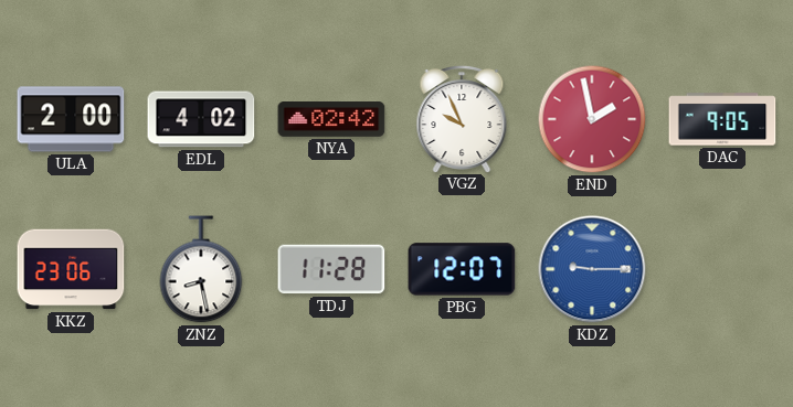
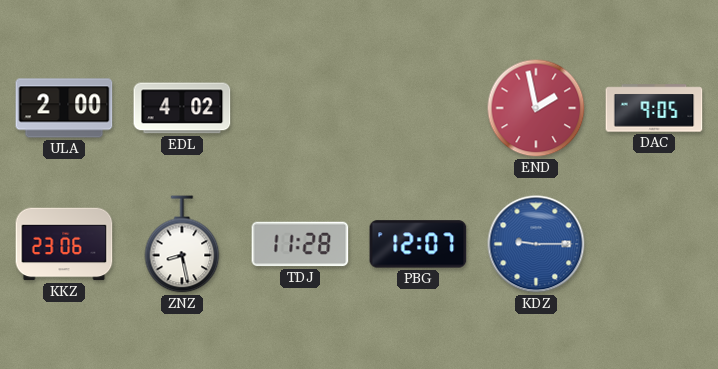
NYA: 02:42 -> none (331, 120)
VGZ: 9:56 -> none (462, 118)
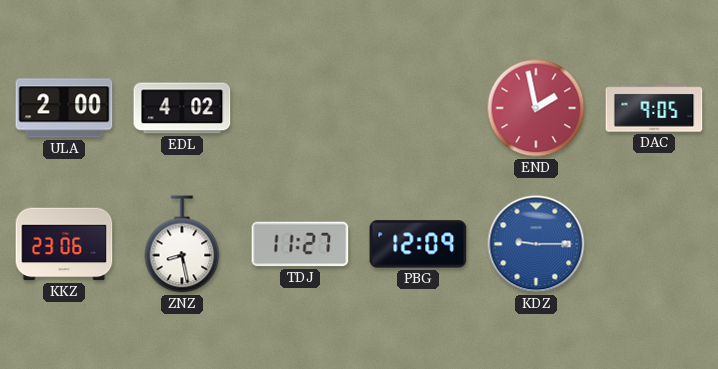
TDJ: 11:28 -> 11:27 (300, 244)
PBG: 12:07 -> 12:09 (418, 244)
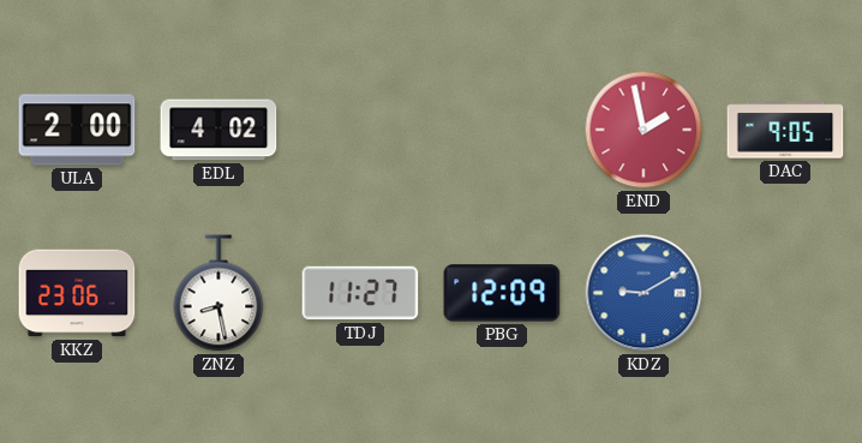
KDZ: 9:15 -> 9:10 (643, 293)
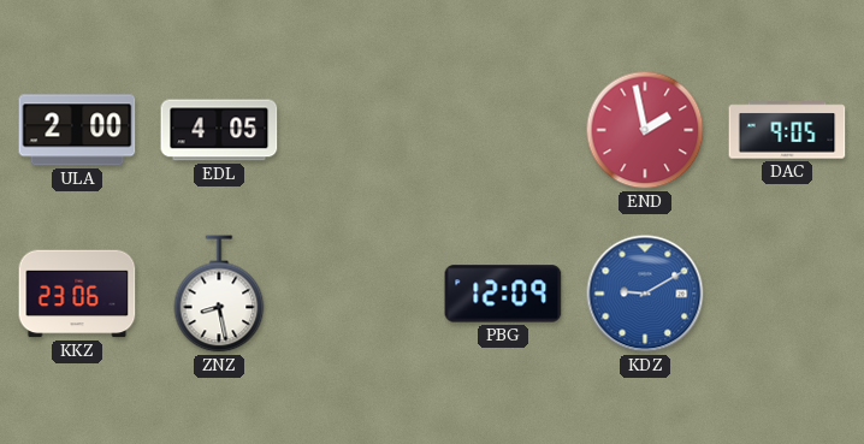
EDL: 4:02 -> 4:05 (219, 130)
TDJ: 11:27 -> none (360, 293)
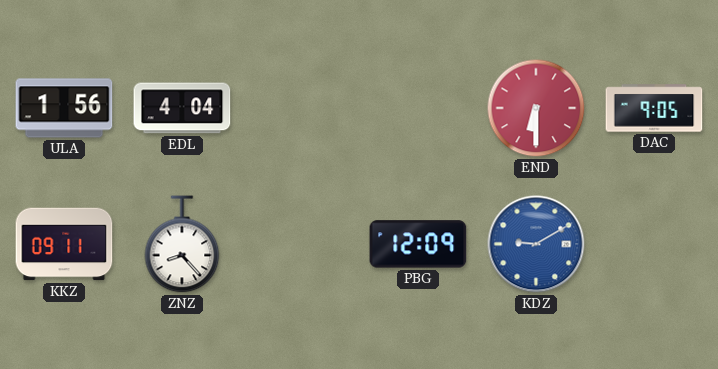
ULA: 2:00 -> 1:56 (64, 108)
EDL: 4:05 -> 4:04 (182, 108)
END: 1:58 -> 6:30 (536, 108)
KKZ: 23:06 -> 09:11 (64, 244)
ZNZ: 8:28 -> 8:23 (182, 244)
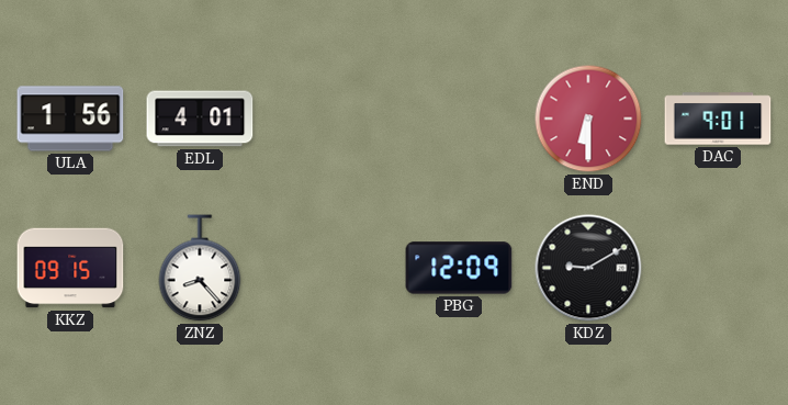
EDL: 4:04 -> 4:01 (200, 119)
DAC: 9:05 -> 9:01 (718, 119)
KKZ: 09:11 -> 09:15 (70, 268)
KDZ dial: blue -> black (588, 268)
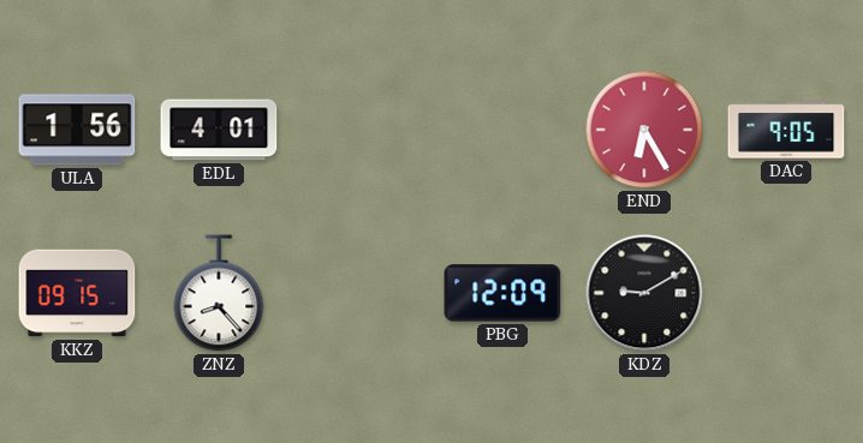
END: 6:30 -> 6:25 (644, 130)
DAC: 9:01 -> 9:05 (786, 130)
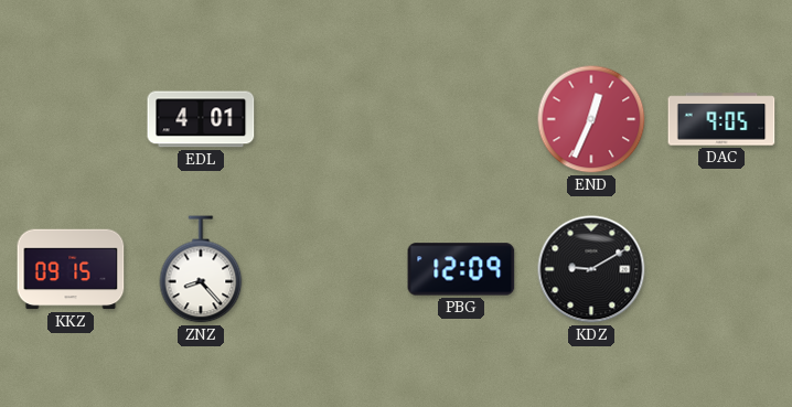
ULA: 1:56 -> none (77, 130)
END: 6:25 -> 12:34 (591, 119)
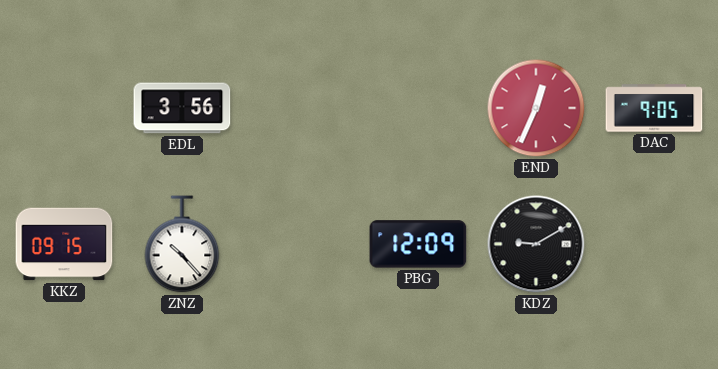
EDL: 4:01 -> 3:56 (182, 108)
ZNZ: 8:23 -> 10:23 (182, 244)
